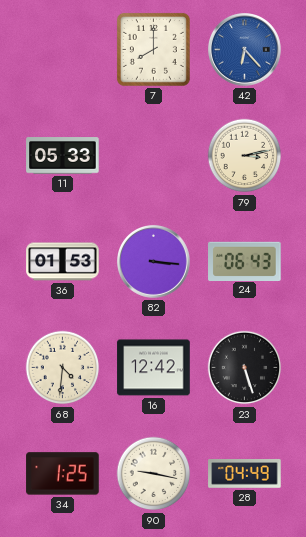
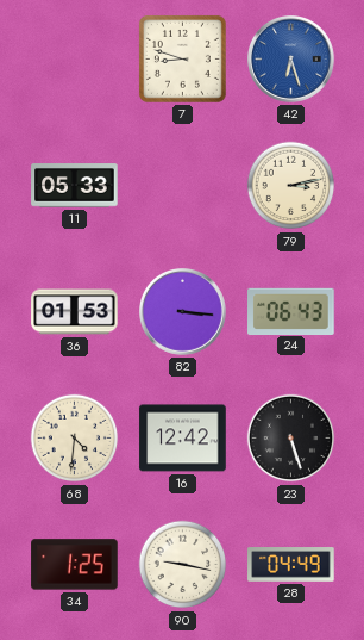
7: 8:00 -> 8:48 (182, 58)
42: 6:23 -> 6:27 (291, 60)
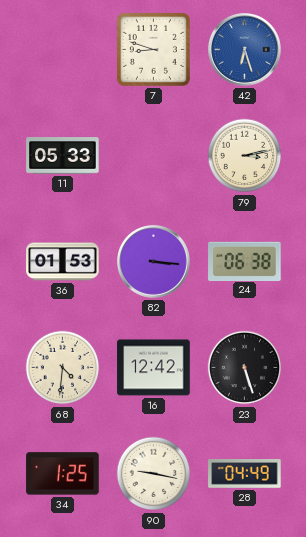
24: 06:43 -> 06:38 (245, 261)
